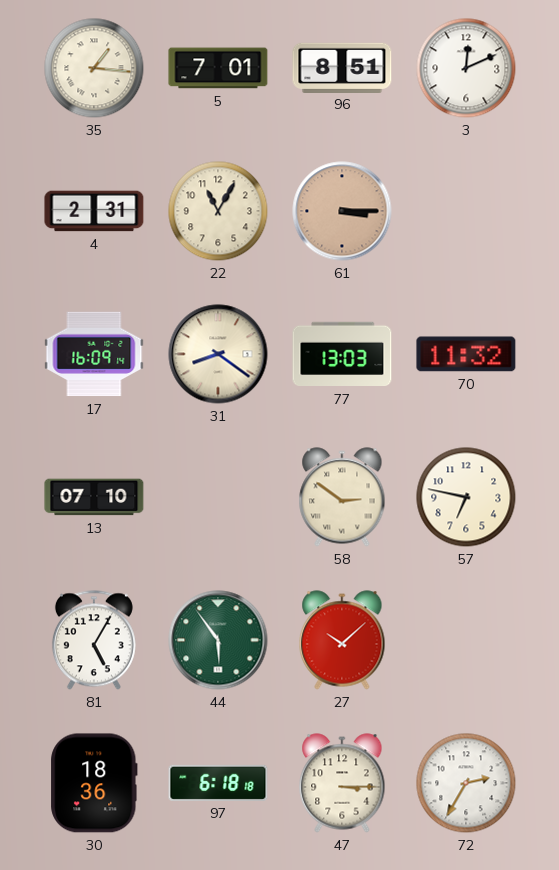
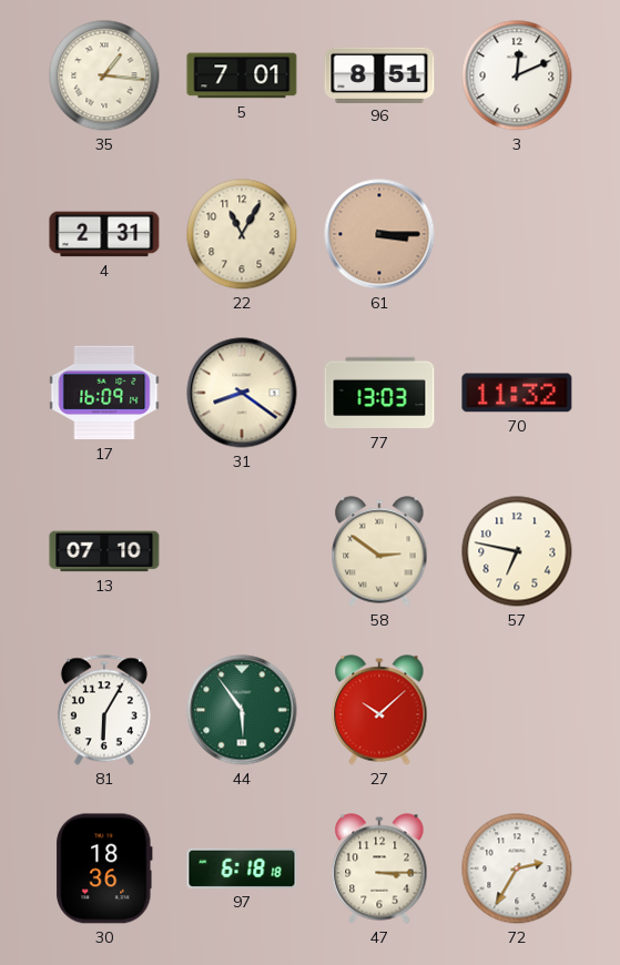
81: 5:05 -> 6:05 (104, 710)
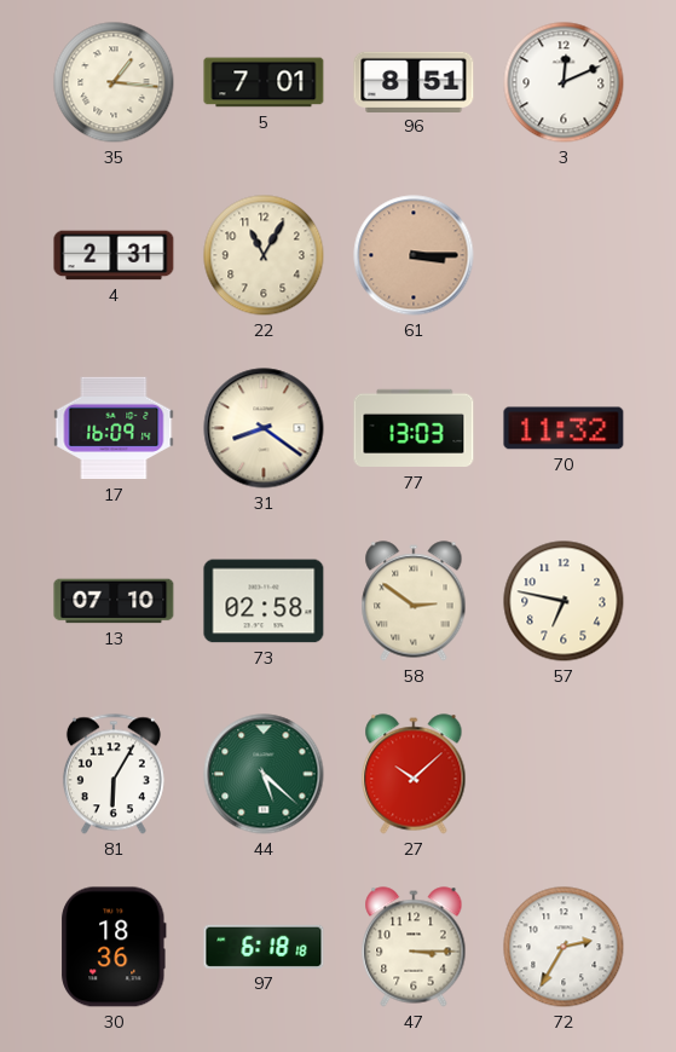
73: none -> 02:58 (264, 601)
44: 5:54 -> 5:22 (264, 774)
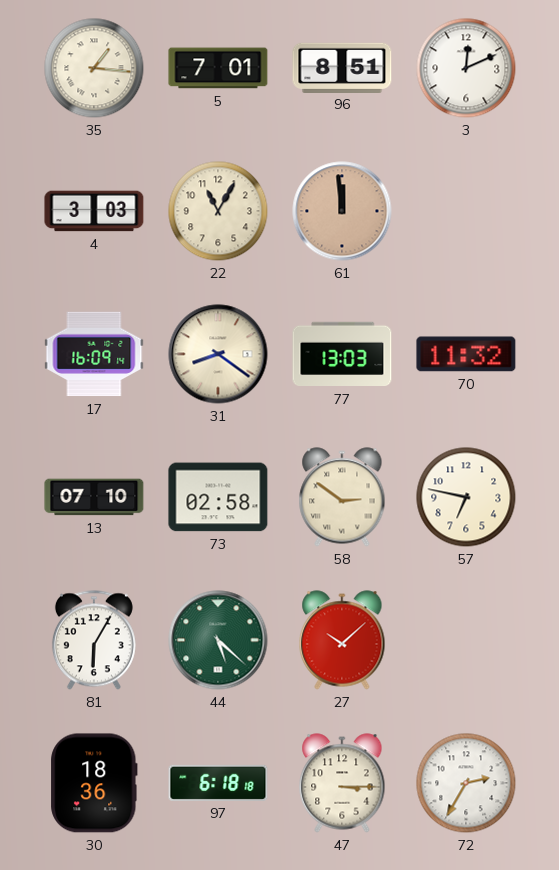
4: 2:31 -> 3:03 (94, 211)
61: 3:15 -> 11:59 (342, 211)
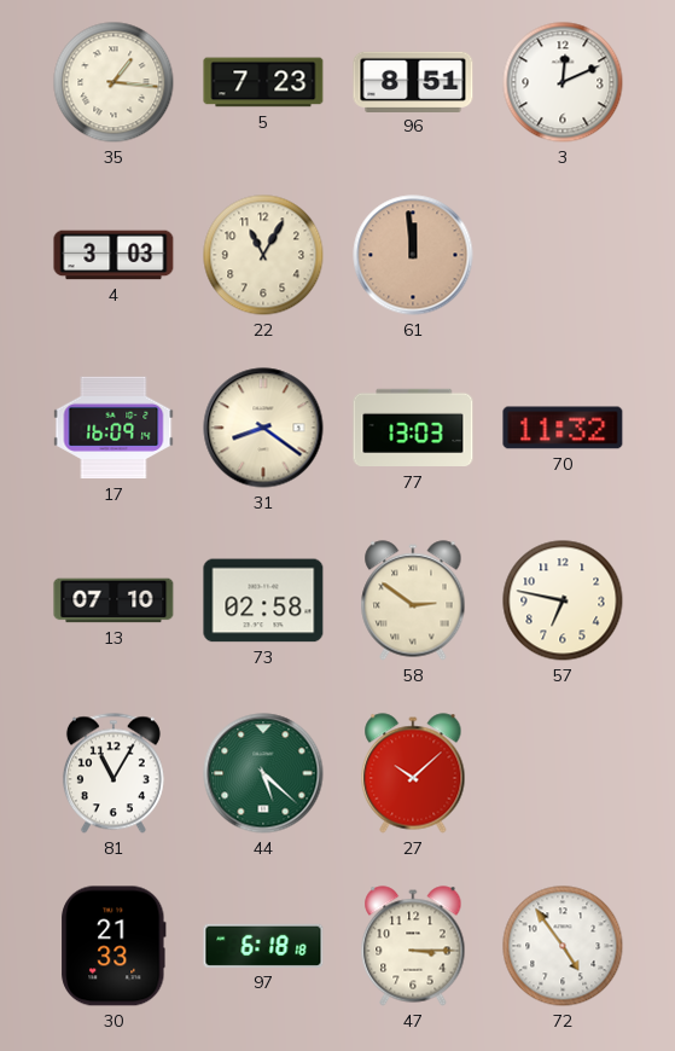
5: 7:01 -> 7:23 (263, 82)
81: 6:05 -> 11:05 (114, 773)
30: 18:36 -> 21:33 (114, 946)
72: 2:35 -> 4:54 (563, 946)
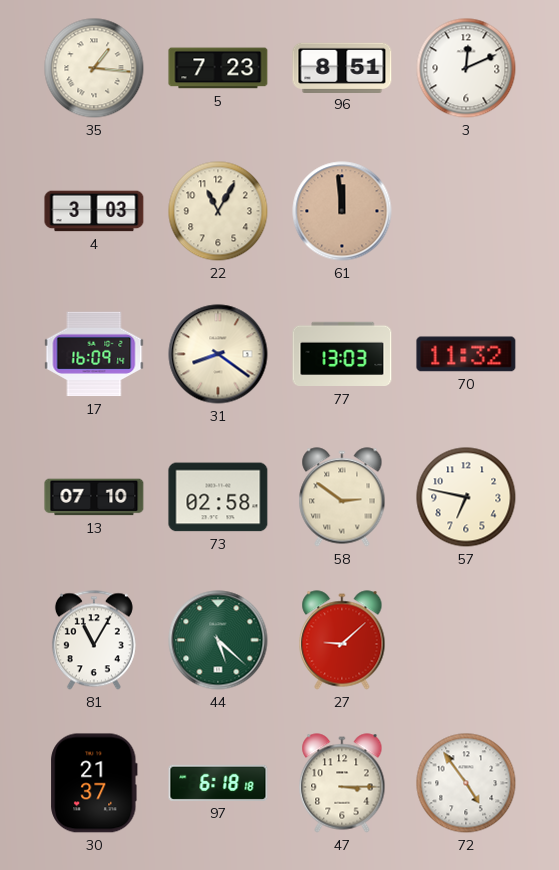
27: 10:08 -> 9:08 (342, 640)
30: 21:33 -> 21:37 (94, 783)
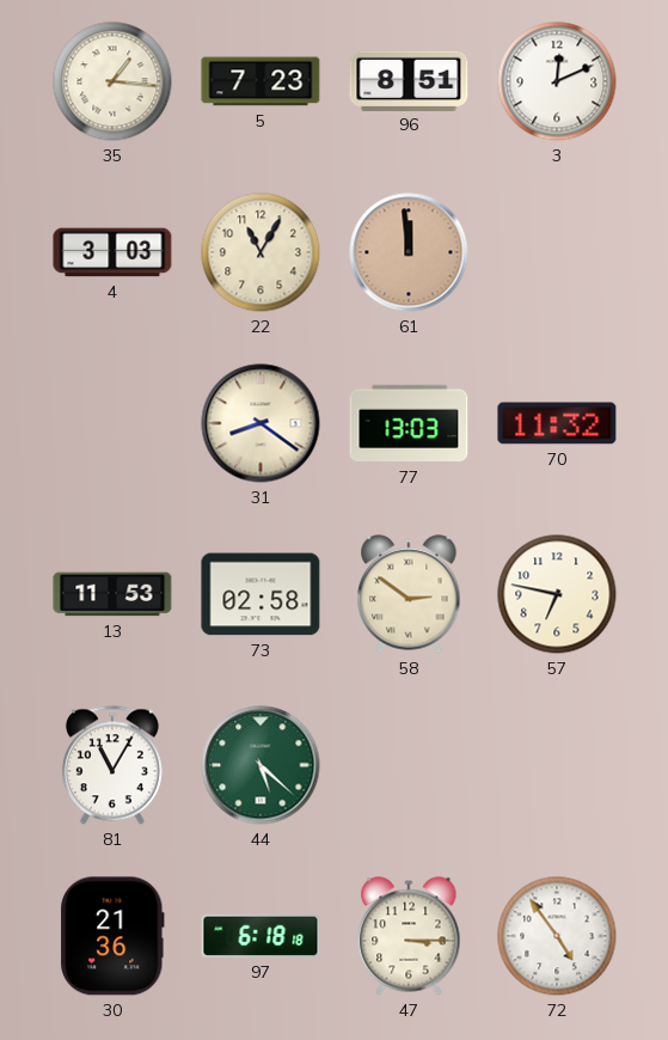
17: 16:09 -> none (94, 354)
13: 07:10 -> 11:53 (112, 594)
27: 9:08 -> none (342, 640)
30: 21:37 -> 21:36 (112, 936)
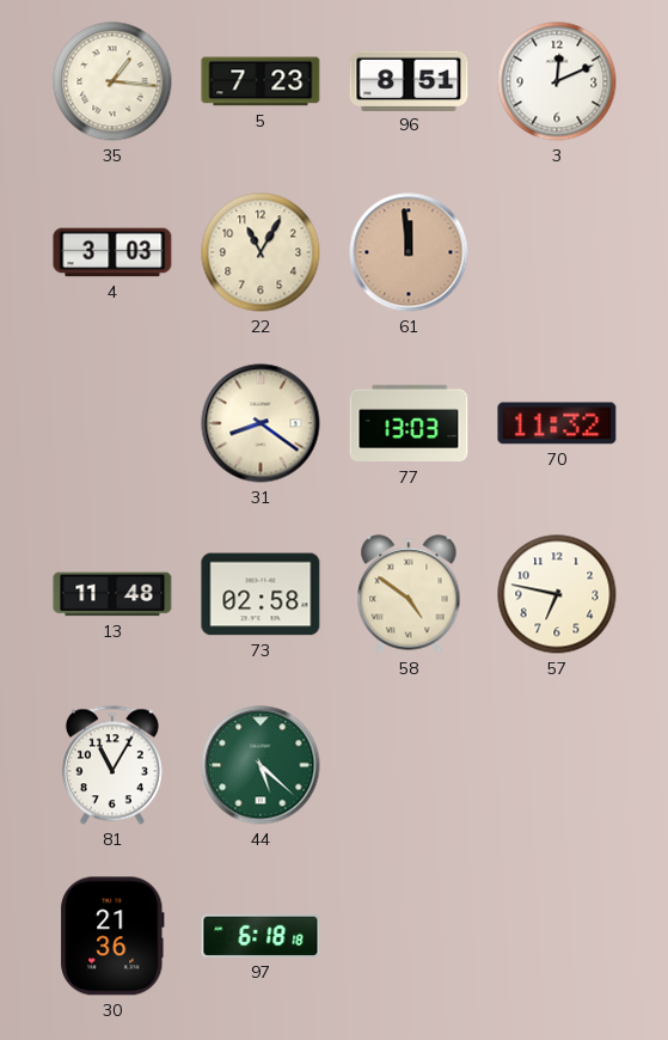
13: 11:53 -> 11:48 (112, 594)
58: 2:51 -> 4:51 (409, 594)
47: 3:15 -> none (409, 936)
72: 4:54 -> none (557, 936)
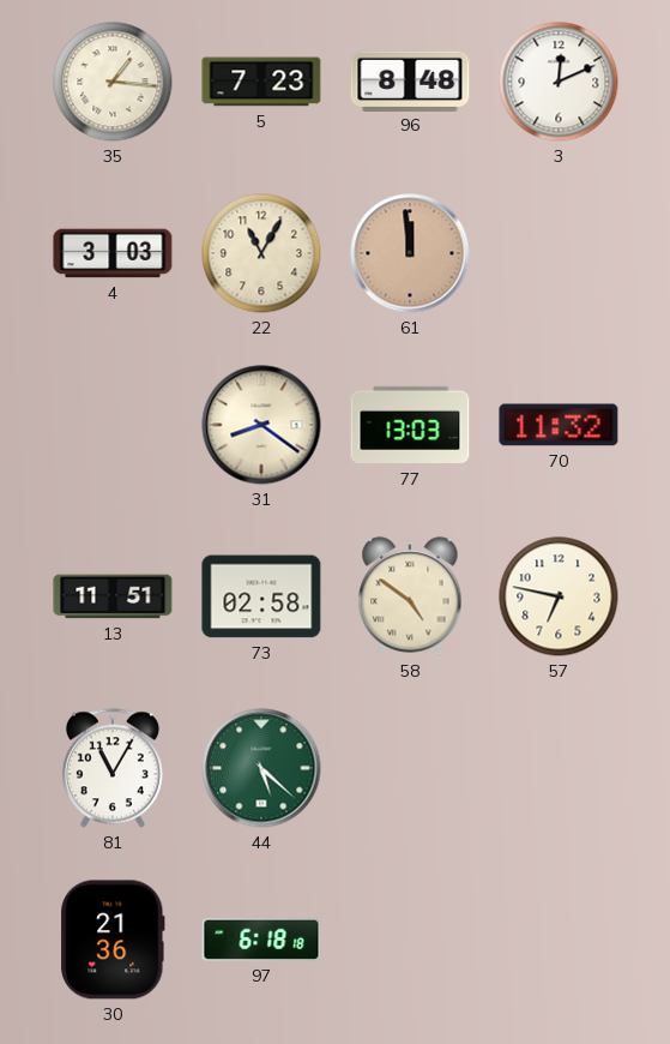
96: 8:51 -> 8:48 (410, 80)
13: 11:48 -> 11:51 (113, 596)
